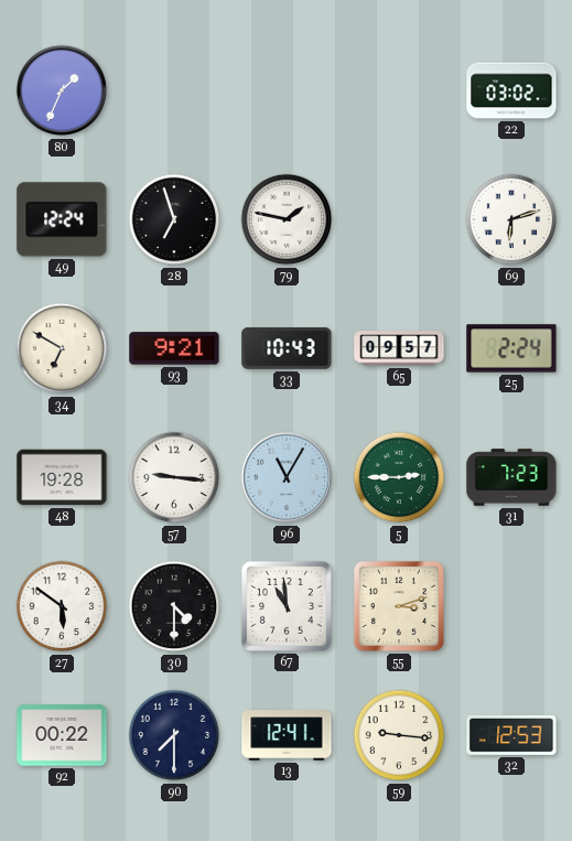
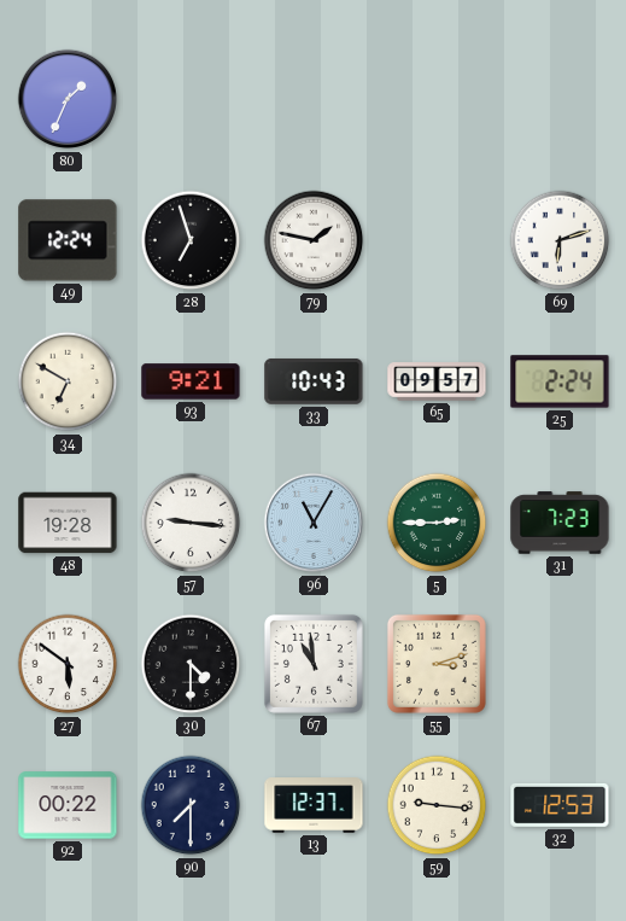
22: 03:02 -> none (511, 90)
13: 12:41 -> 12:37 (314, 805)
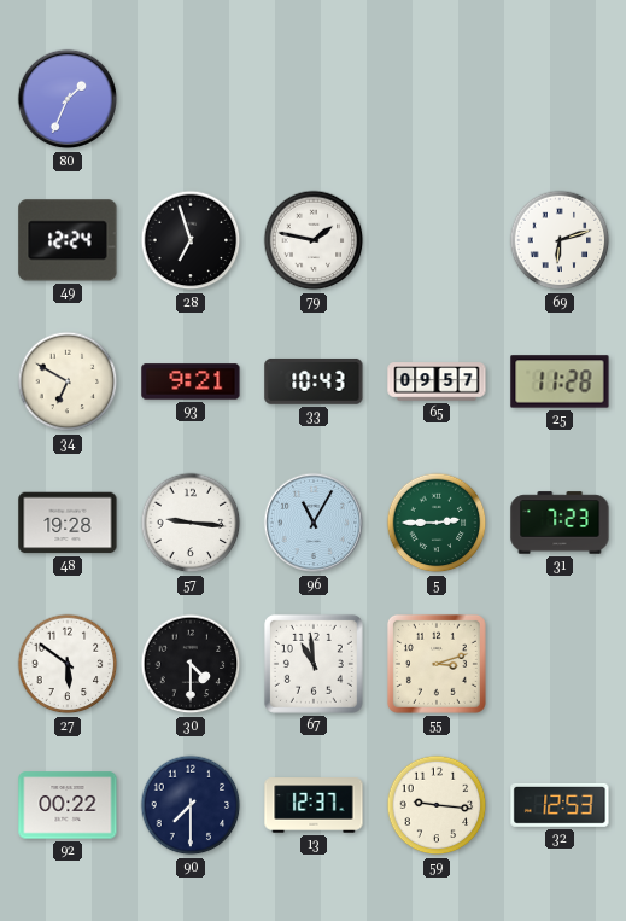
25: 2:24 -> 11:28 (560, 381)
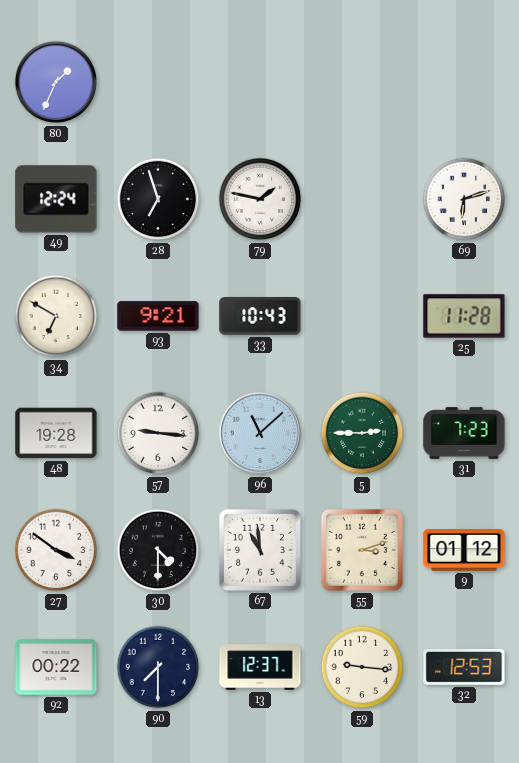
65: 09:57 -> none (437, 381)
96: 11:05 -> 11:08 (260, 433)
27: 5:51 -> 3:51 (56, 550)
9: none -> 01:12 (464, 551)
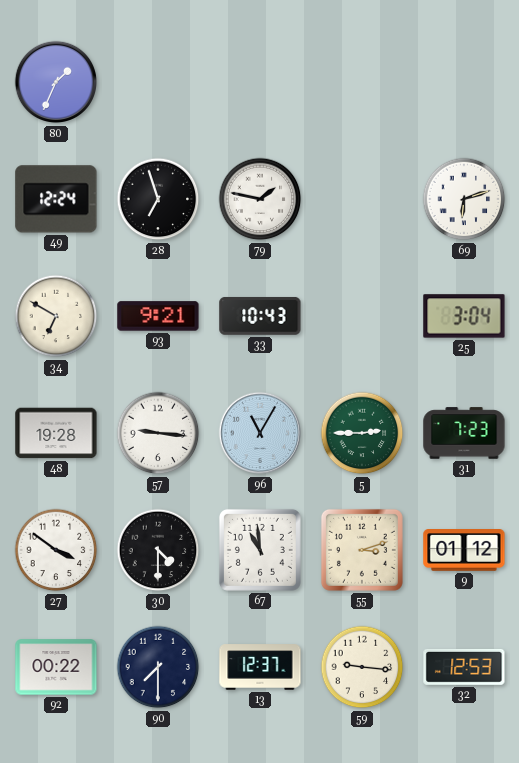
25: 11:28 -> 3:04 (464, 316)
96: 11:08 -> 11:05 (260, 433)
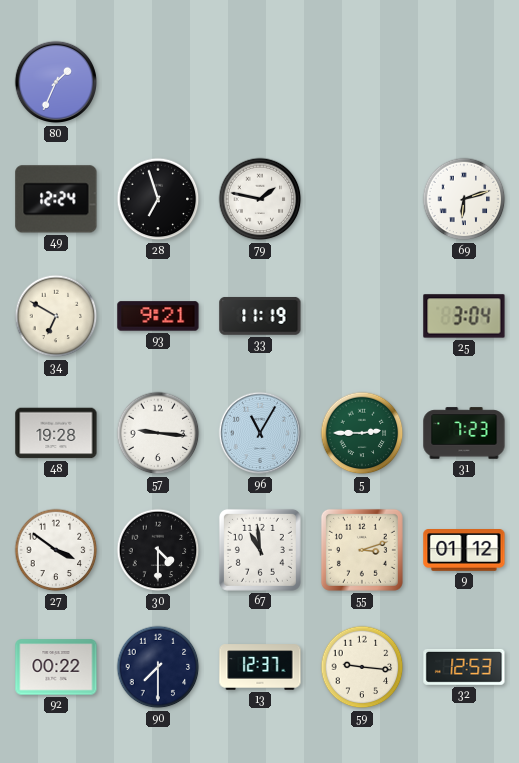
33: 10:43 -> 11:19 (260, 316)
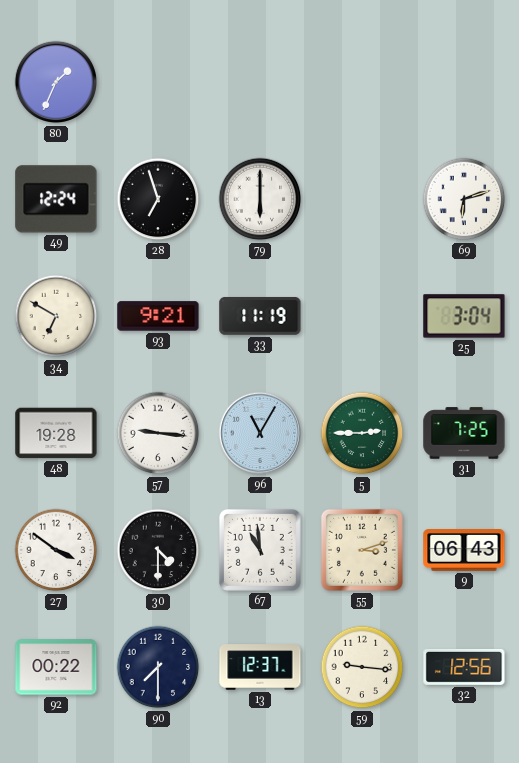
79: 1:47 -> 6:00 (260, 199)
31: 7:23 -> 7:25 (464, 433)
9: 01:12 -> 06:43 (464, 551)
32: 12:53 -> 12:56 (464, 667)
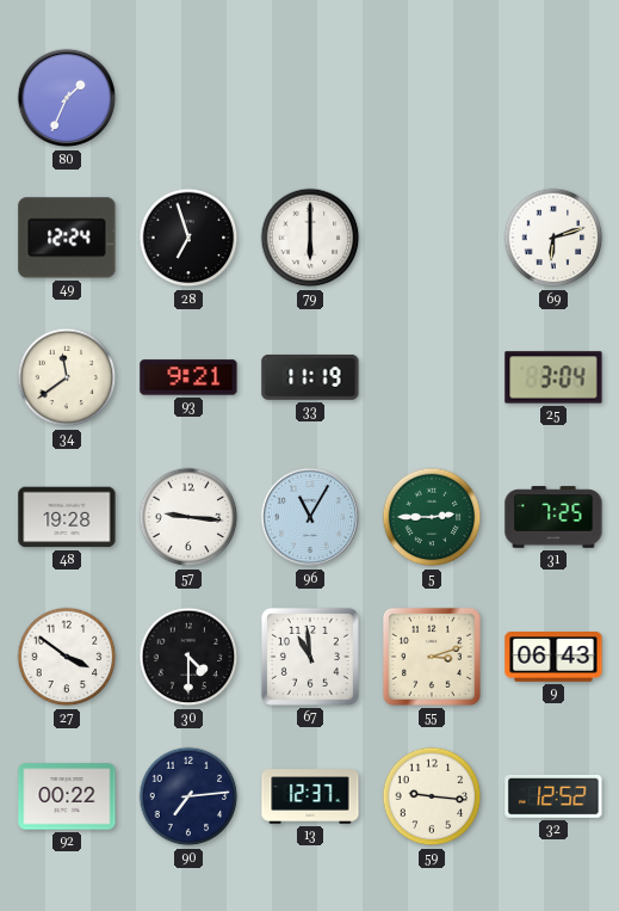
34: 6:50 -> 11:39 (67, 377)
90: 7:30 -> 7:14 (188, 796)
32: 12:56 -> 12:52 (553, 796)
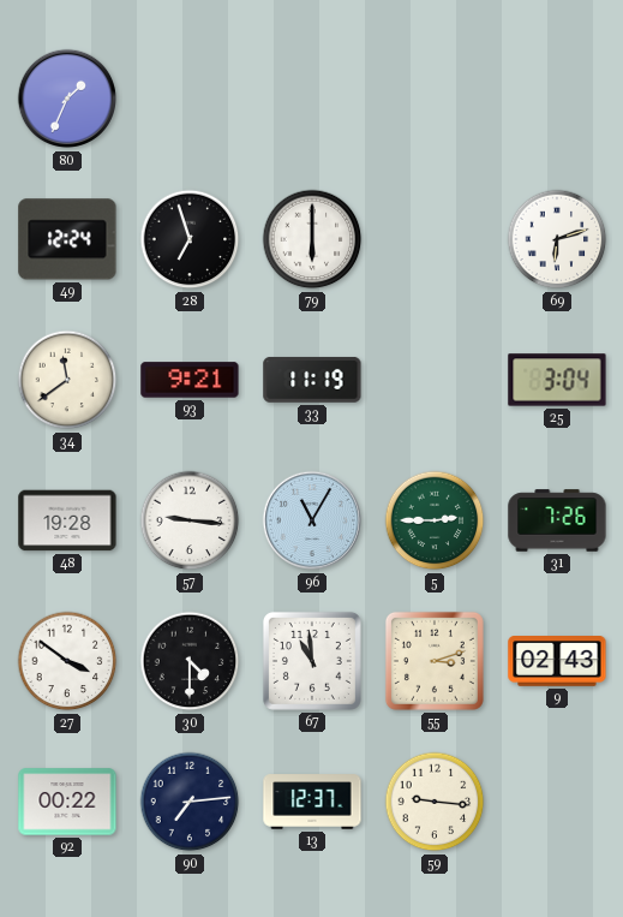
31: 7:25 -> 7:26 (557, 520)
9: 06:43 -> 02:43 (557, 662)
32: 12:52 -> none (553, 796)
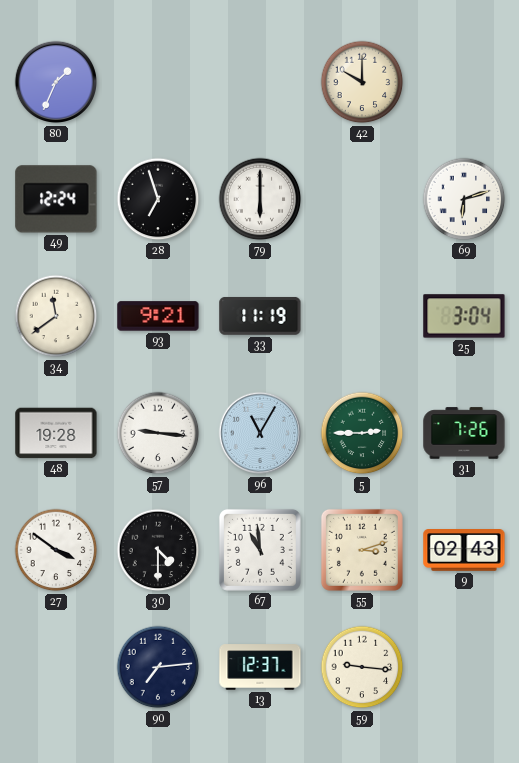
42: none -> 10:00 (362, 82)
92: 00:22 -> none (67, 802)
